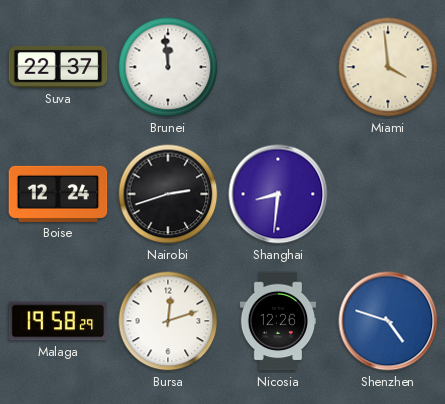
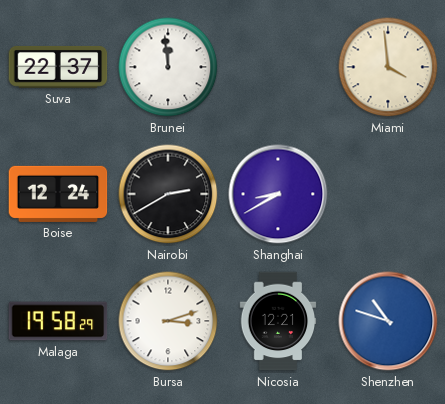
Nairobi: 2:42 -> 2:40 (168, 194)
Shanghai: 8:31 -> 8:40 (278, 194)
Bursa: 12:12 -> 3:12 (168, 321)
Nicosia: 12:26 -> 12:21 (278, 321)
Shenzhen: 4:48 -> 10:48 (388, 321)
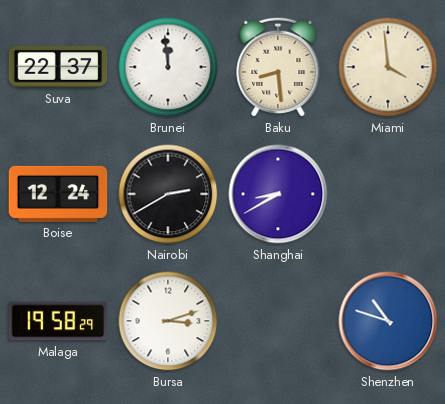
Baku: none -> 8:29 (278, 67)
Nicosia: 12:21 -> none (278, 321)
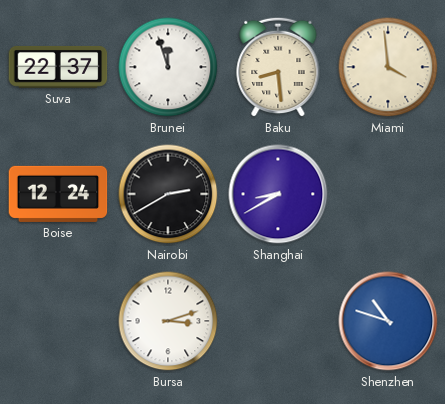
Brunei: 11:59 -> 11:57 (168, 67)
Malaga: 19:58 -> none (58, 321)
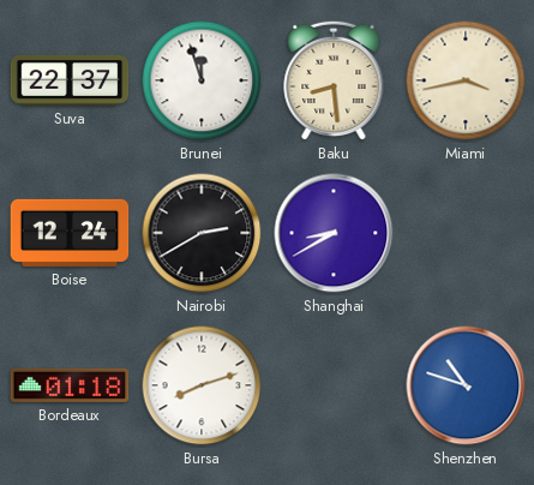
Miami: 3:59 -> 3:43 (466, 80)
Bordeaux: none -> 01:18 (70, 385)
Bursa: 3:12 -> 8:12 (202, 385)
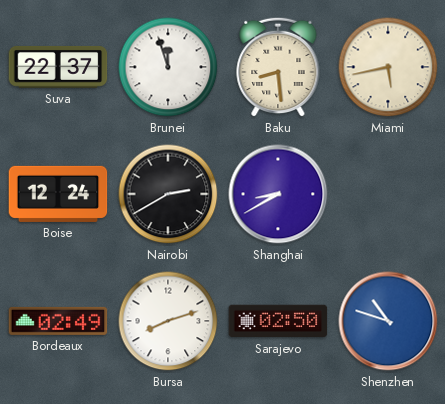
Miami: 3:43 -> 5:43 (388, 67)
Bordeaux: 01:18 -> 02:49 (58, 321)
Sarajevo: none -> 02:50 (278, 321)
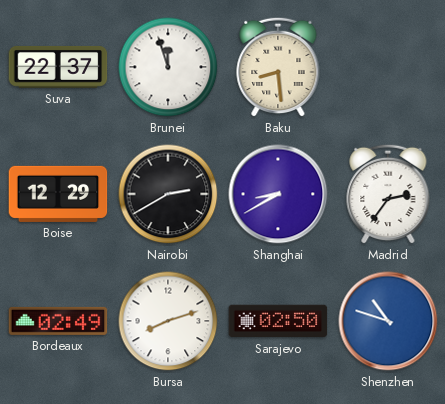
Miami: 5:43 -> none (388, 67)
Boise: 12:24 -> 12:29 (58, 194)
Madrid: none -> 2:36 (388, 194)
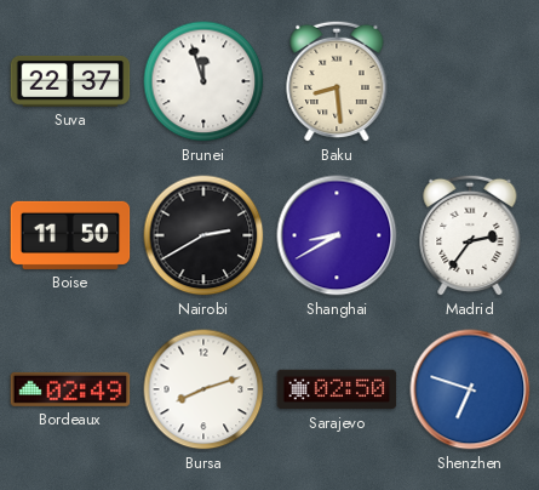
Boise: 12:29 -> 11:50 (70, 235)
Shenzhen: 10:48 -> 6:48 (470, 389)
